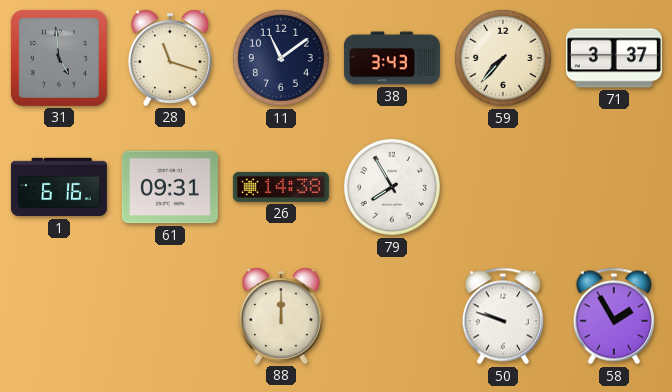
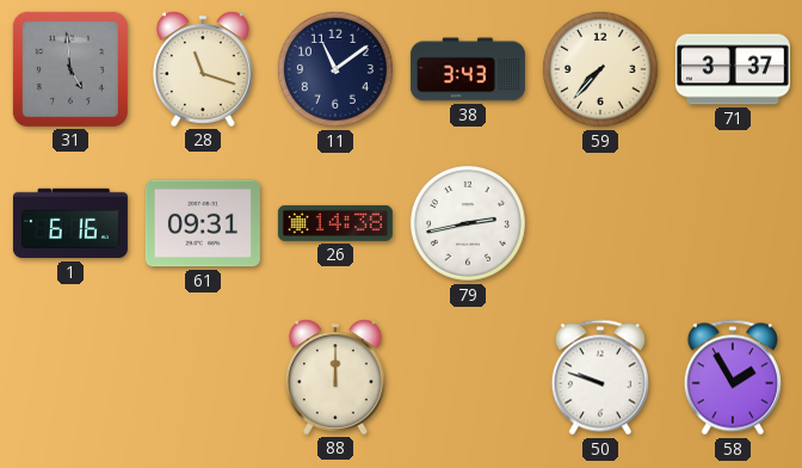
79: 7:55 -> 2:43 (468, 223)
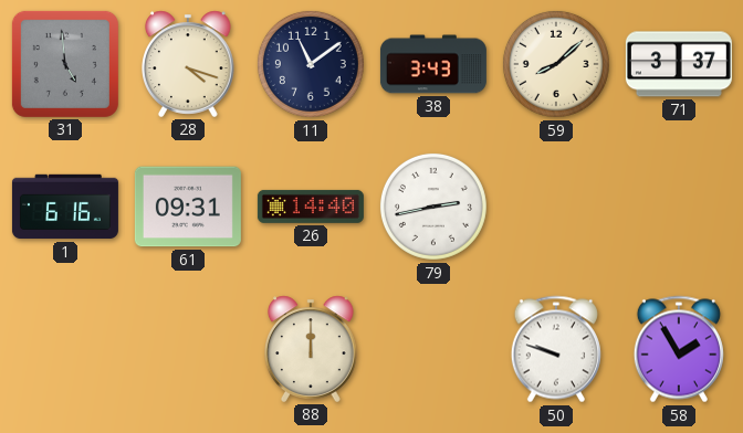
28: 11:18 -> 4:18 (189, 64)
59: 7:37 -> 8:08 (556, 64)
26: 14:38 -> 14:40 (311, 207)
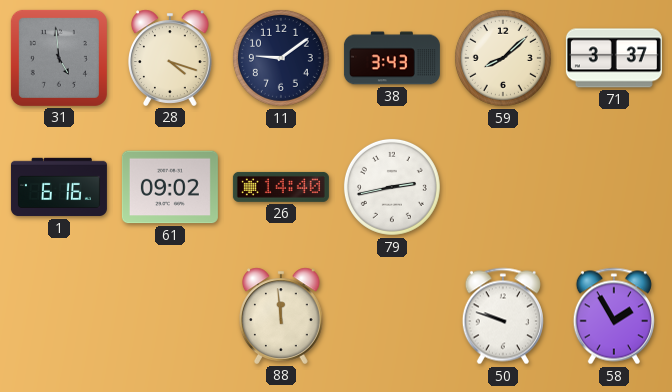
11: 11:09 -> 9:09 (281, 58)
61: 09:31 -> 09:02 (170, 187)
88: 12:00 -> 11:59 (282, 316)
